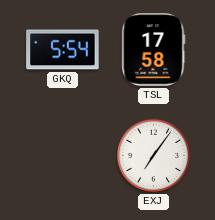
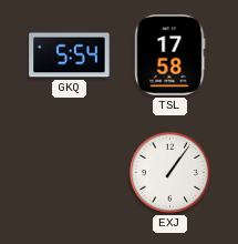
EXJ: 7:06 -> 1:06 (169, 172)
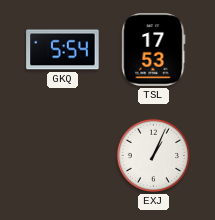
TSL: 17:58 -> 17:53 (154, 50)
EXJ: 1:06 -> 1:04 (153, 155)
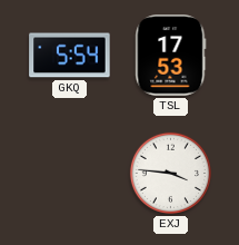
EXJ: 1:04 -> 3:46 (170, 173)
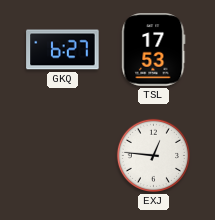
GKQ: 5:54 -> 6:27 (63, 50)
EXJ: 3:46 -> 12:46 (153, 155)
